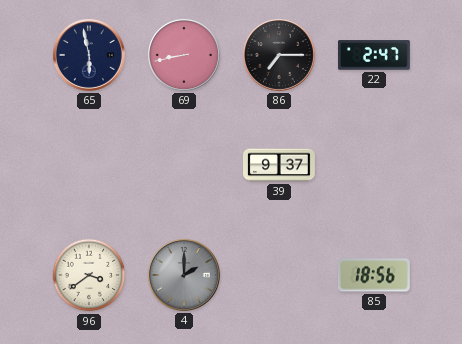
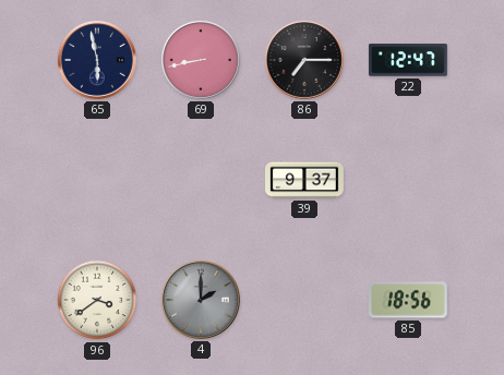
22: 2:47 -> 12:47 (408, 60)
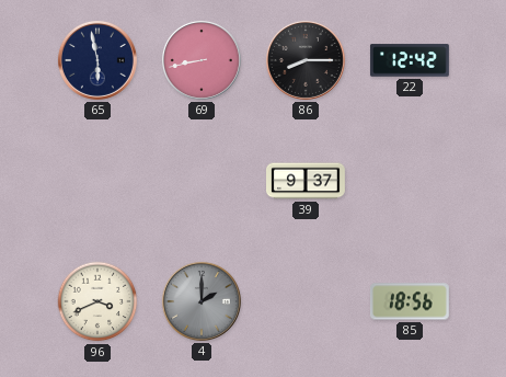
86: 7:15 -> 8:15 (306, 60)
22: 12:47 -> 12:42 (410, 60)
96: 3:39 -> 3:41 (97, 301)
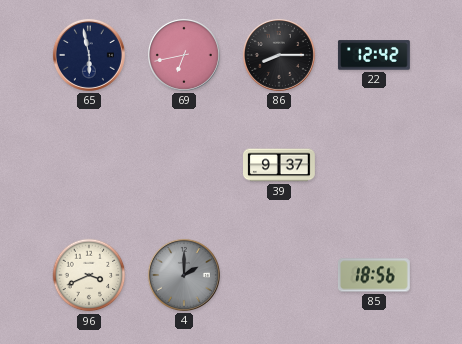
69: 8:43 -> 6:43 (184, 55)
